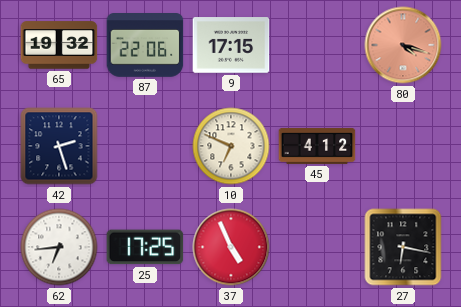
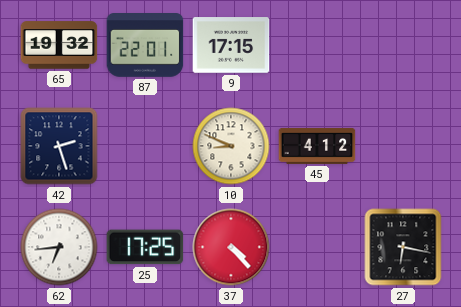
87: 22:06 -> 22:01 (145, 46)
80: 4:18 -> none (403, 45)
10: 6:49 -> 8:49 (231, 146)
37: 4:56 -> 4:23 (231, 247)
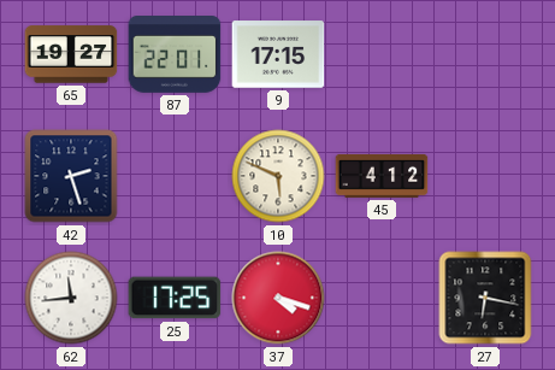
65: 19:32 -> 19:27 (71, 54)
10: 8:49 -> 5:49 (278, 176)
62: 6:44 -> 11:44 (71, 298)
37: 4:23 -> 4:18 (278, 298)
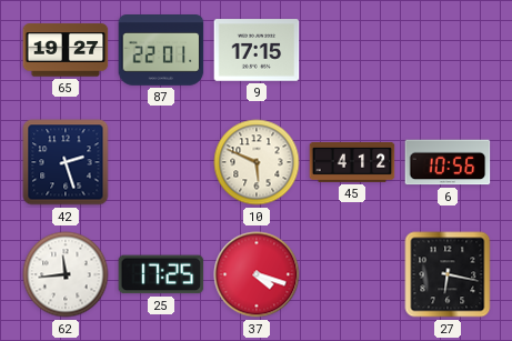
6: none -> 10:56 (448, 162)
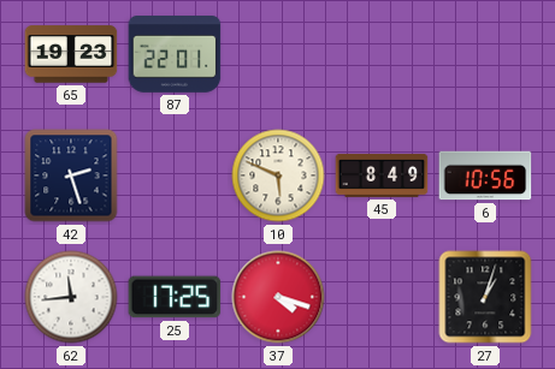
65: 19:27 -> 19:23 (71, 54)
9: 17:15 -> none (257, 50)
45: 4:12 -> 8:49 (382, 175)
27: 6:17 -> 1:03 (485, 297)
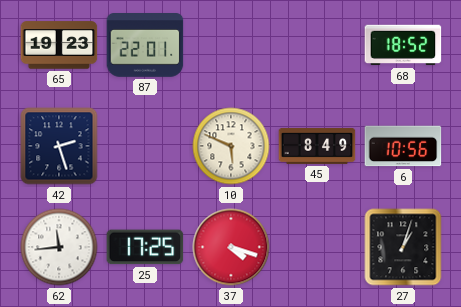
68: none -> 18:52 (403, 45)
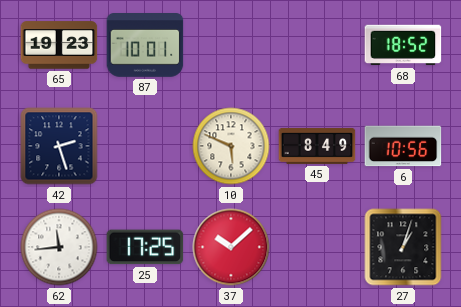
87: 22:01 -> 10:01 (145, 46)
37: 4:18 -> 10:08 (231, 247)
